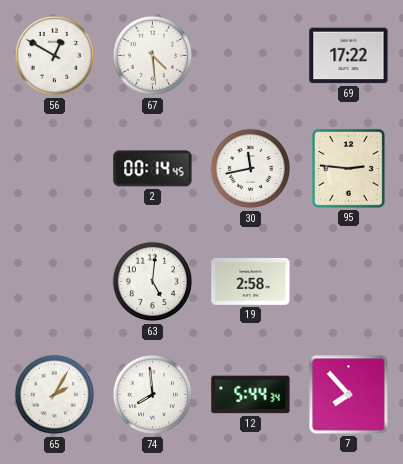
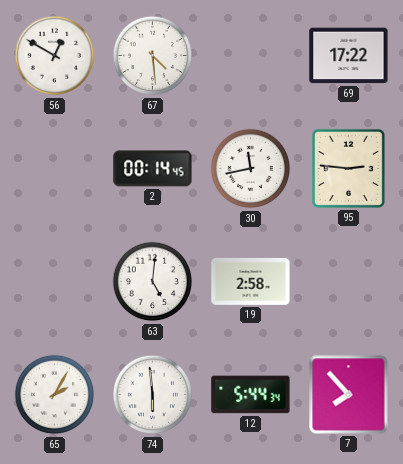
74: 7:59 -> 5:59 (153, 395)
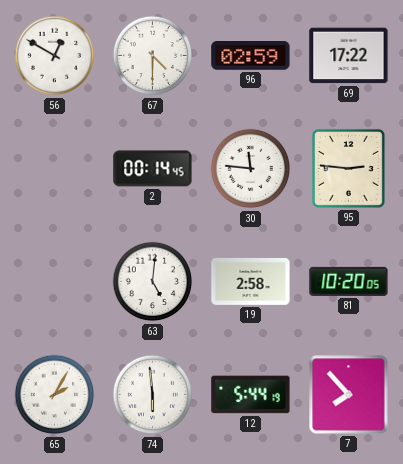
67: 4:29 -> 4:30 (153, 56)
96: none -> 02:59 (251, 56)
30: 11:43 -> 11:46 (251, 169)
81: none -> 10:20 (349, 281)
12: 5:44:34 -> 5:44:19 (251, 395)
